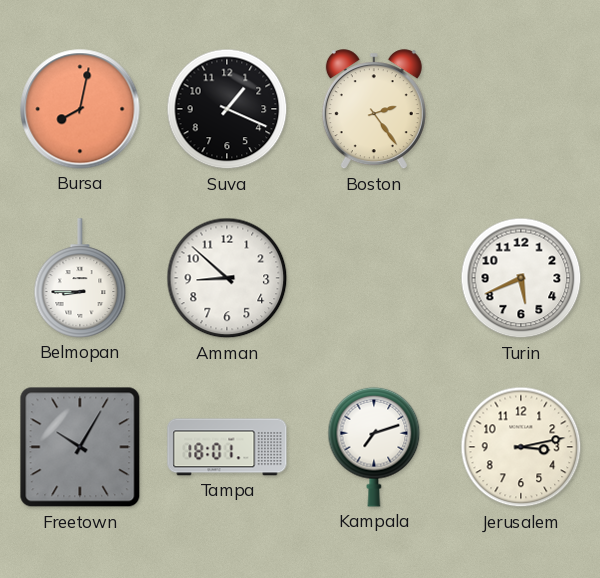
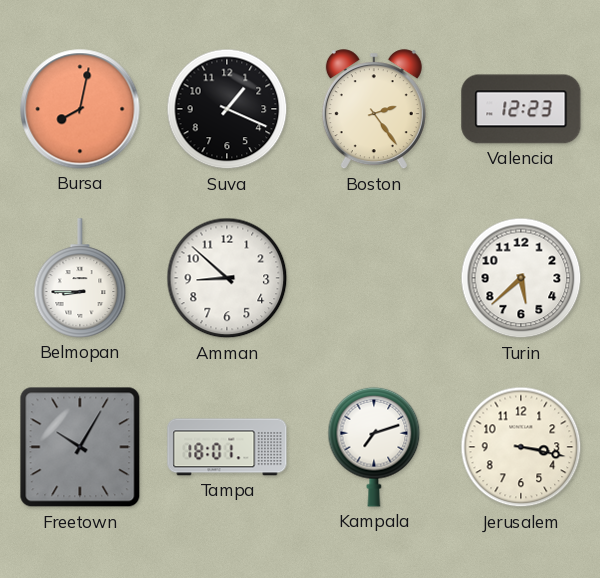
Valencia: none -> 12:23 (521, 109)
Turin: 5:41 -> 5:38 (521, 278)
Jerusalem: 3:13 -> 3:17 (521, 447)
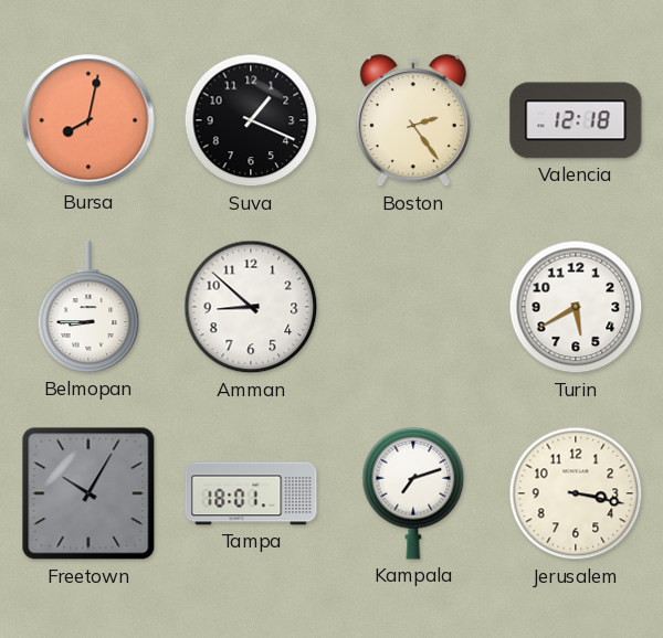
Valencia: 12:23 -> 12:18 (576, 120)
Turin: 5:38 -> 5:40 (576, 307)
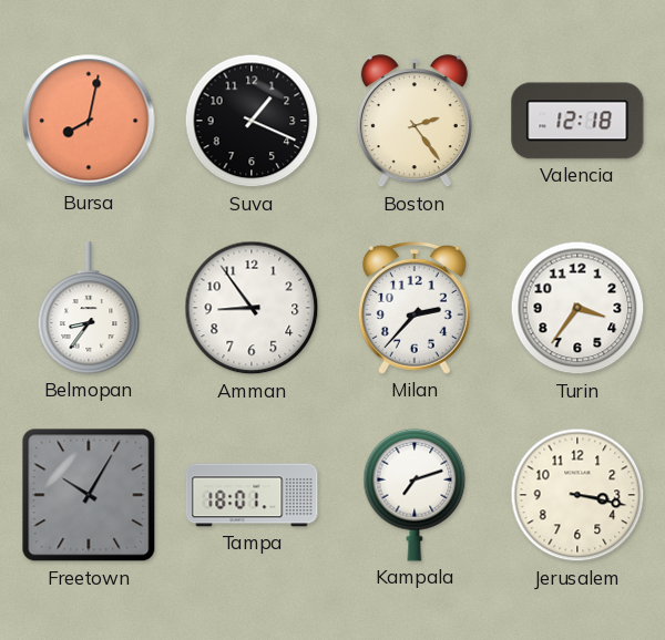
Belmopan: 8:45 -> 8:36 (89, 308)
Amman: 8:52 -> 8:54 (252, 308)
Milan: none -> 2:37 (415, 308)
Turin: 5:40 -> 3:36 (577, 308)
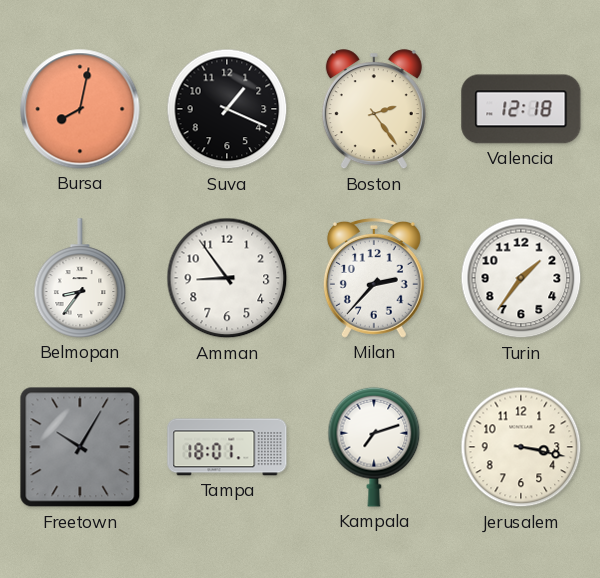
Turin: 3:36 -> 1:36 (521, 278)
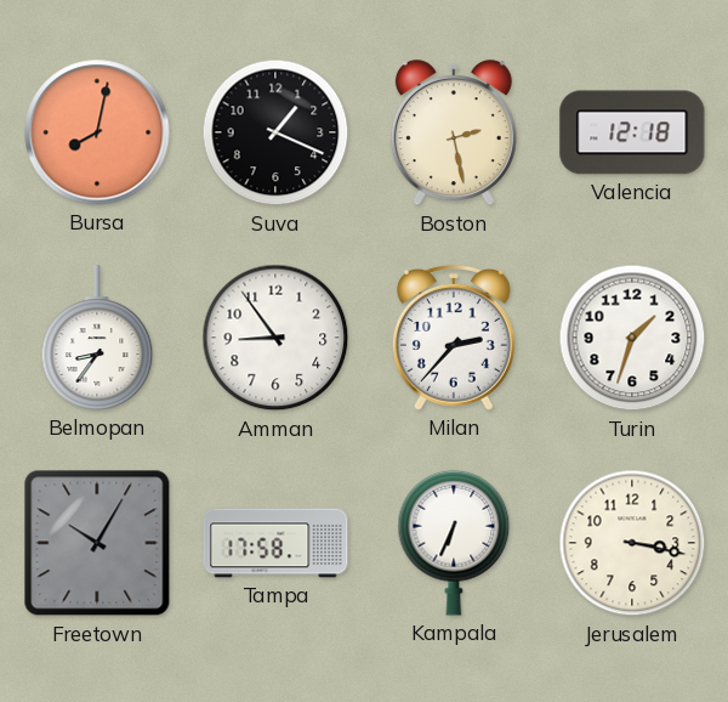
Boston: 2:24 -> 2:28 (454, 134)
Turin: 1:36 -> 1:33 (632, 338)
Tampa: 18:01 -> 17:58 (275, 543)
Kampala: 7:12 -> 6:34 (454, 543)
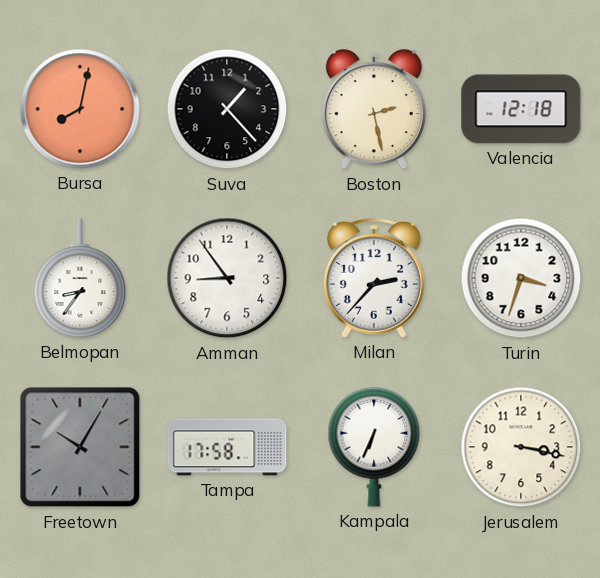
Suva: 1:19 -> 1:23 (227, 109)
Turin: 1:33 -> 3:33 (521, 278)
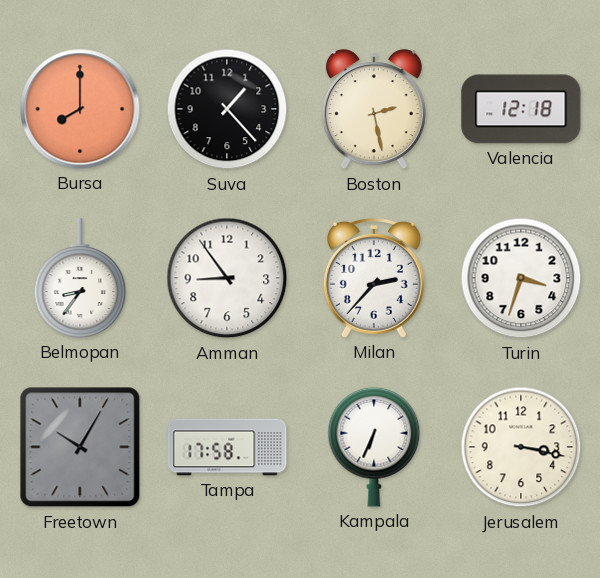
Bursa: 8:02 -> 8:00 (80, 109)
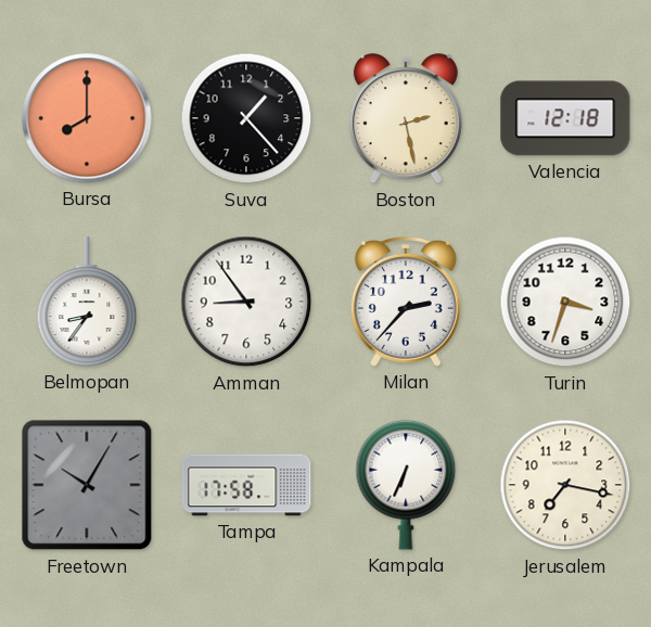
Jerusalem: 3:17 -> 7:17 (565, 485)
